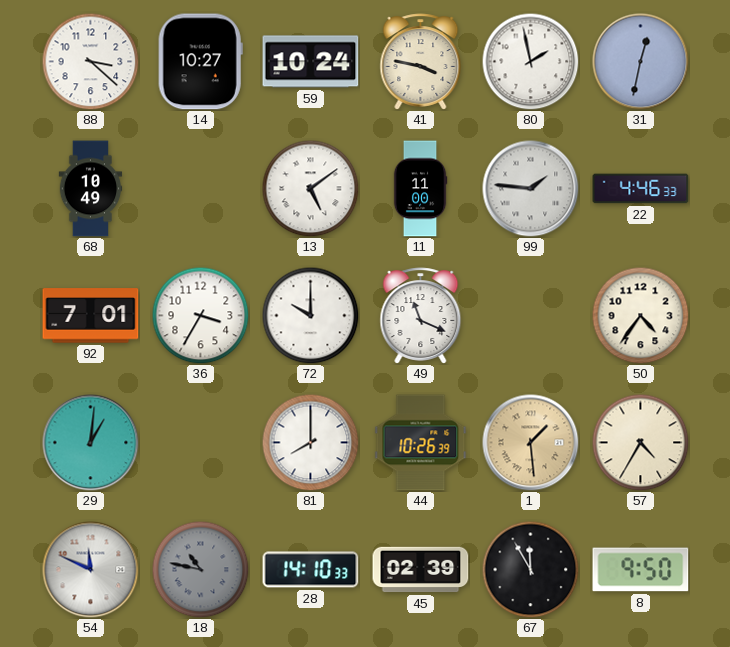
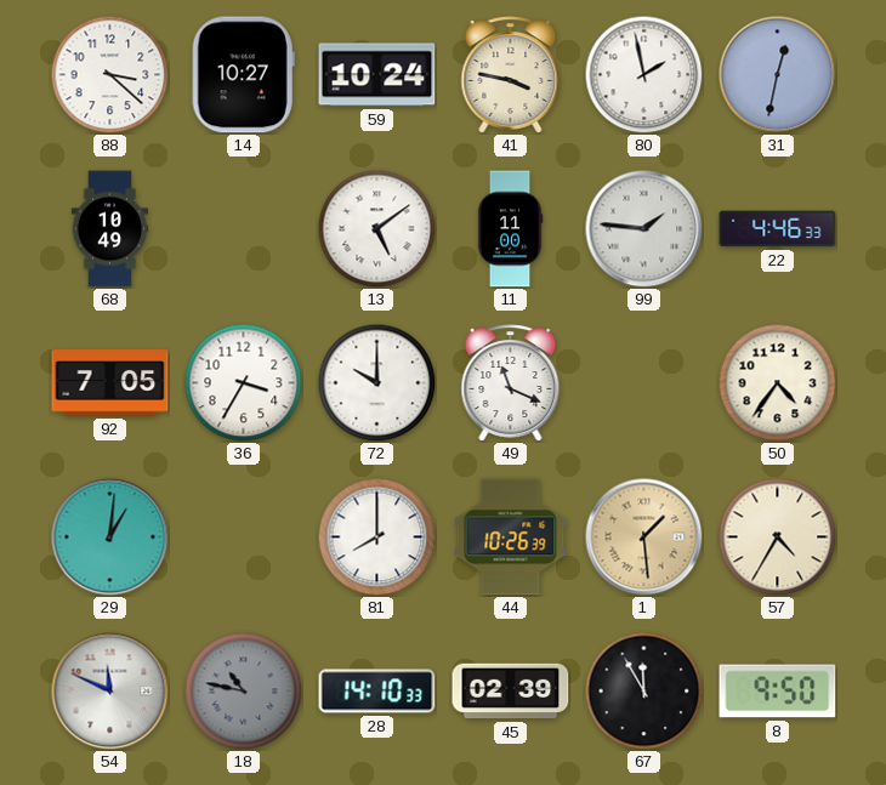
92: 7:01 -> 7:05 (110, 383)
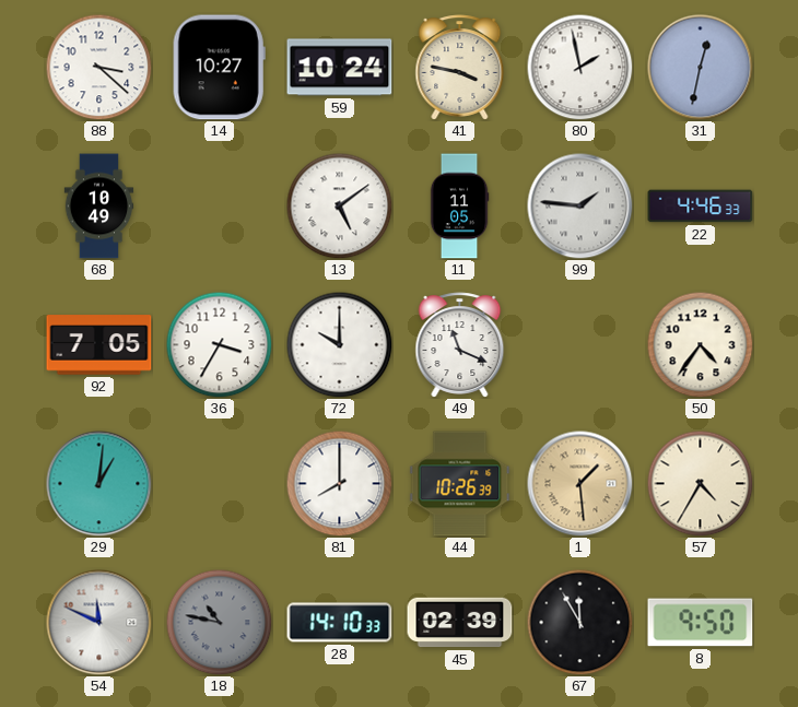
11: 11:00 -> 11:05 (459, 207)
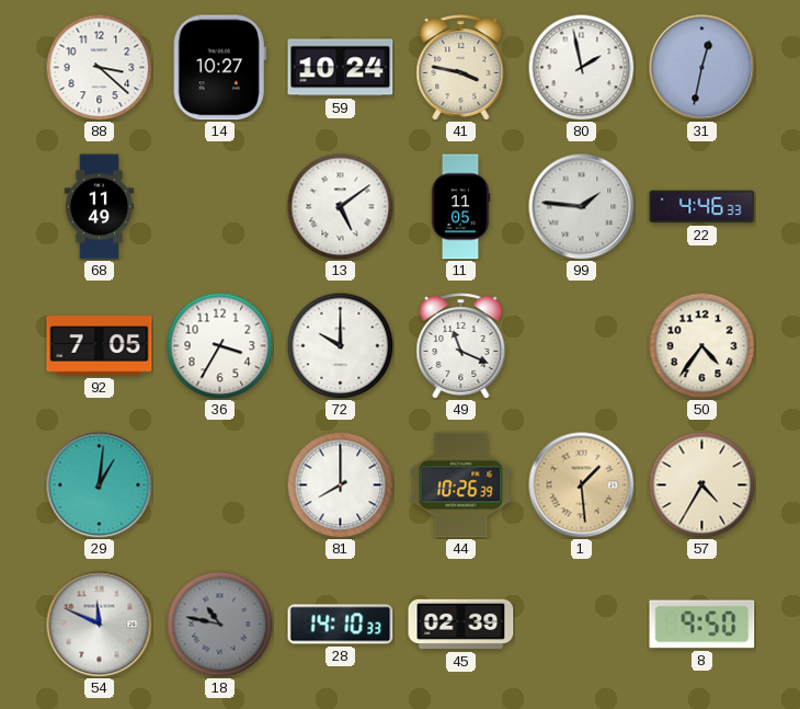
68: 10:49 -> 11:49 (100, 207)
67: 11:55 -> none (579, 622)
